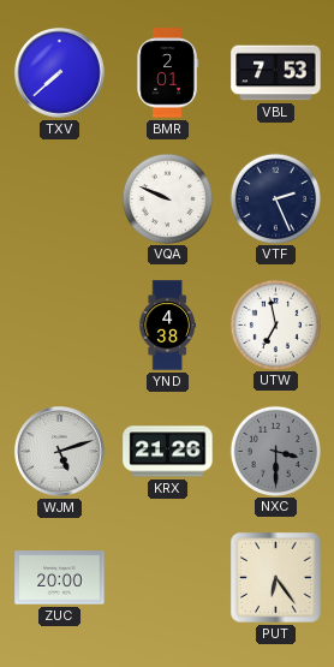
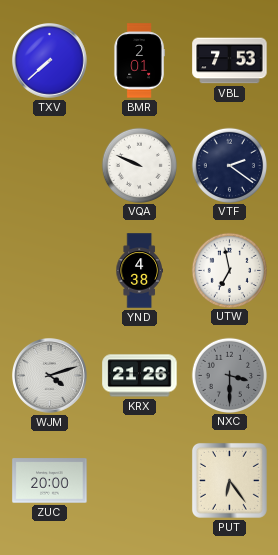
VTF: 2:26 -> 2:21 (229, 165)
WJM: 5:12 -> 4:12 (50, 376)
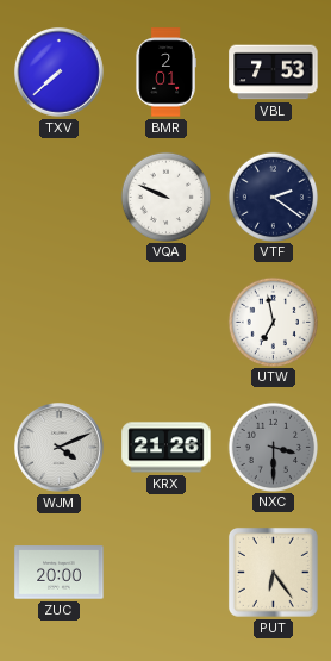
YND: 4:38 -> none (139, 271)
WJM: 4:12 -> 4:11 (60, 448)
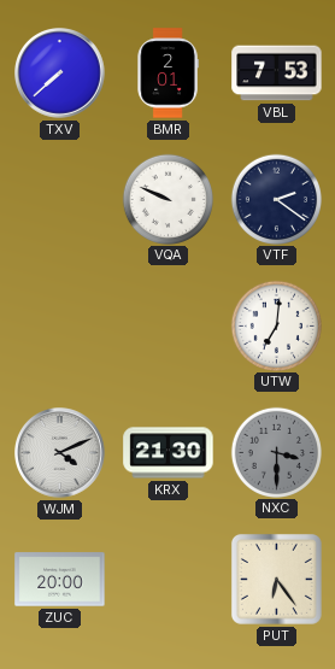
UTW: 6:58 -> 7:01 (276, 325)
KRX: 21:26 -> 21:30 (169, 453)
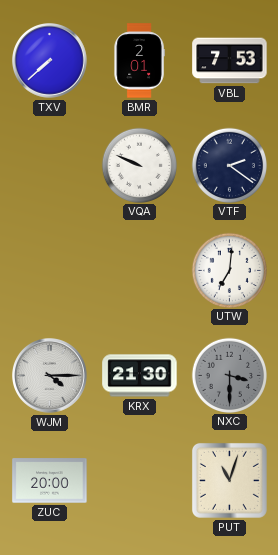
WJM: 4:11 -> 4:15 (50, 376)
PUT: 6:24 -> 11:03 (229, 480)
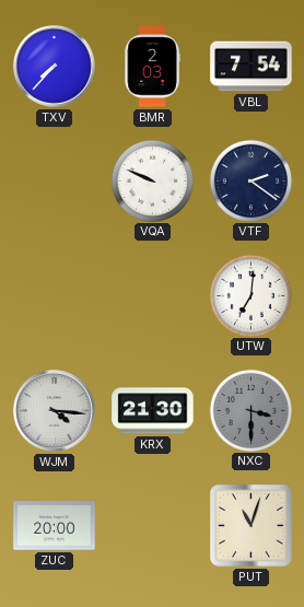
TXV: 7:38 -> 7:37 (55, 67)
BMR: 2:01 -> 2:03 (152, 67)
VBL: 7:53 -> 7:54 (252, 67)
WJM: 4:15 -> 4:16 (55, 411)
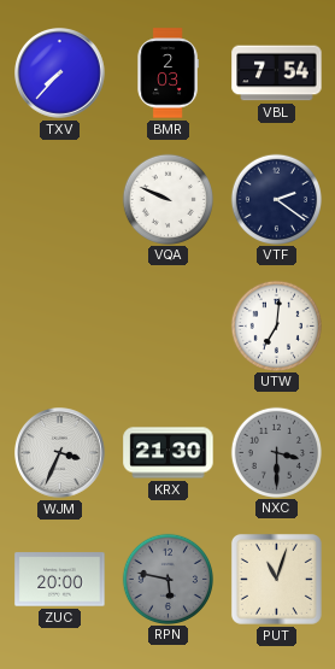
WJM: 4:16 -> 3:34 (60, 453)
RPN: none -> 5:47 (167, 579)
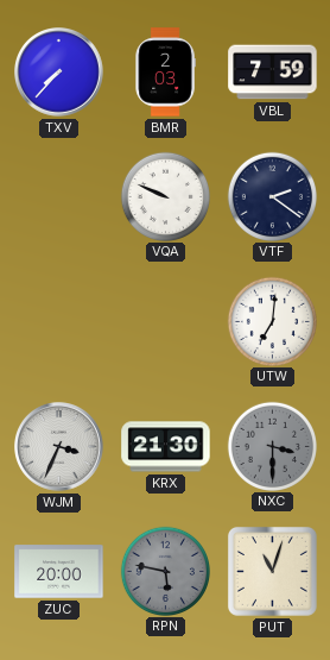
VBL: 7:54 -> 7:59 (273, 73)
